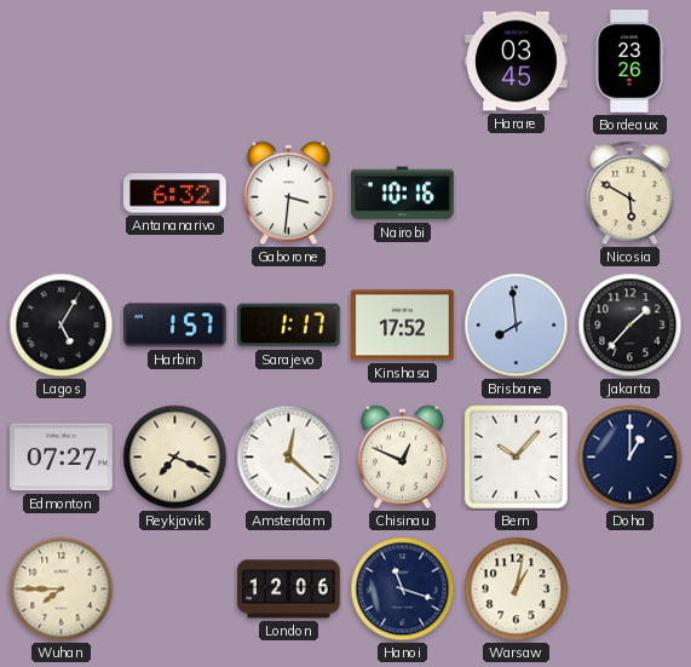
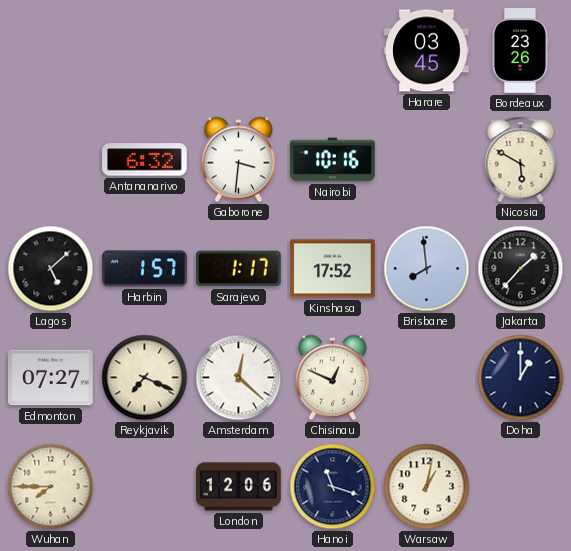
Lagos: 5:05 -> 5:08 (51, 269)
Bern: 10:07 -> none (516, 456)
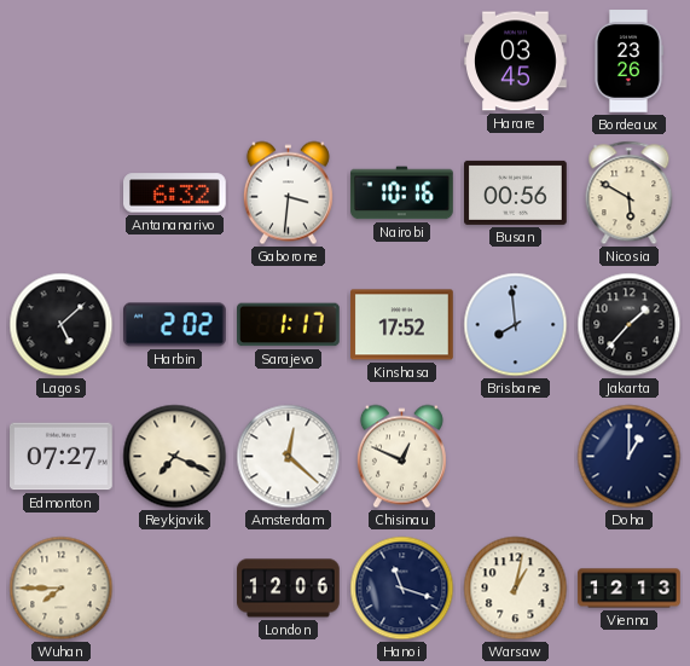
Busan: none -> 00:56 (516, 192)
Harbin: 1:57 -> 2:02 (175, 325)
Vienna: none -> 12:13 (630, 589)
